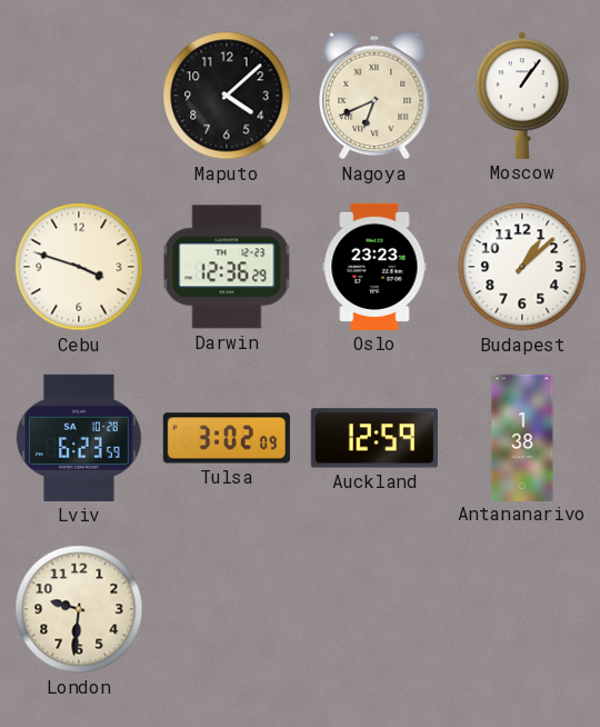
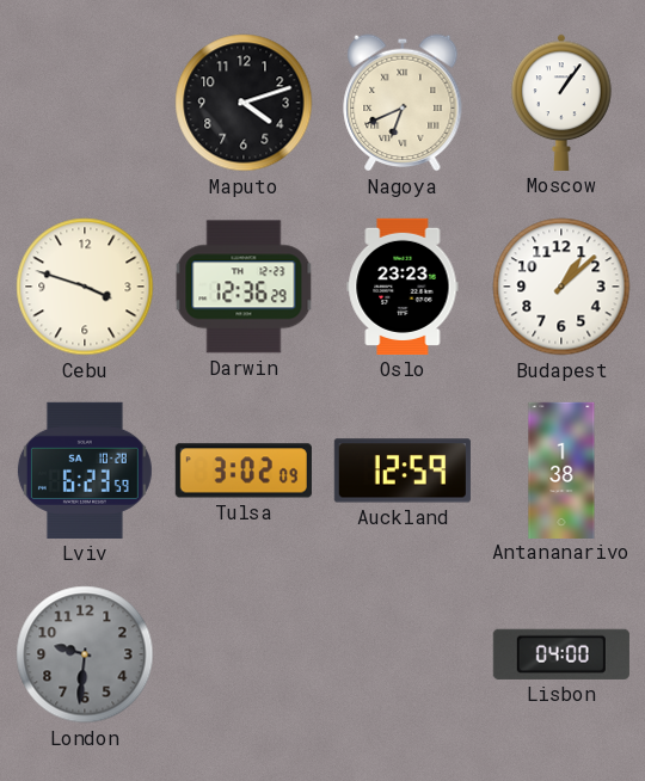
Maputo: 4:08 -> 4:12 (244, 103)
London dial: cream -> grey (85, 654)
Lisbon: none -> 04:00 (561, 654)
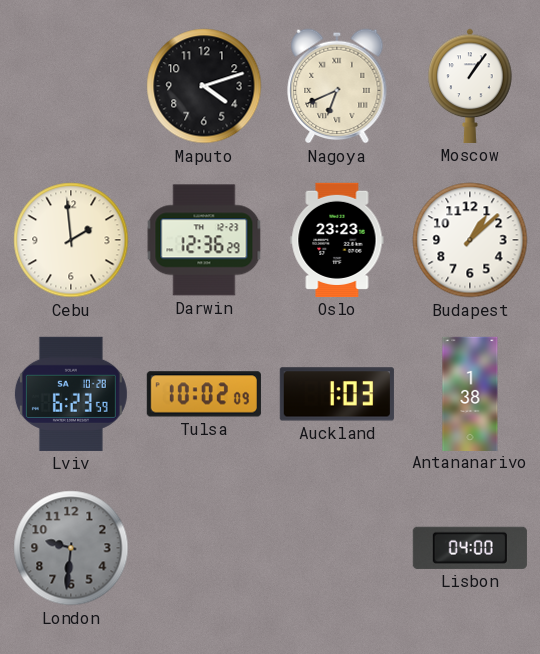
Cebu: 3:48 -> 1:59 (71, 240)
Tulsa: 3:02 -> 10:02 (204, 394)
Auckland: 12:59 -> 1:03 (337, 394)
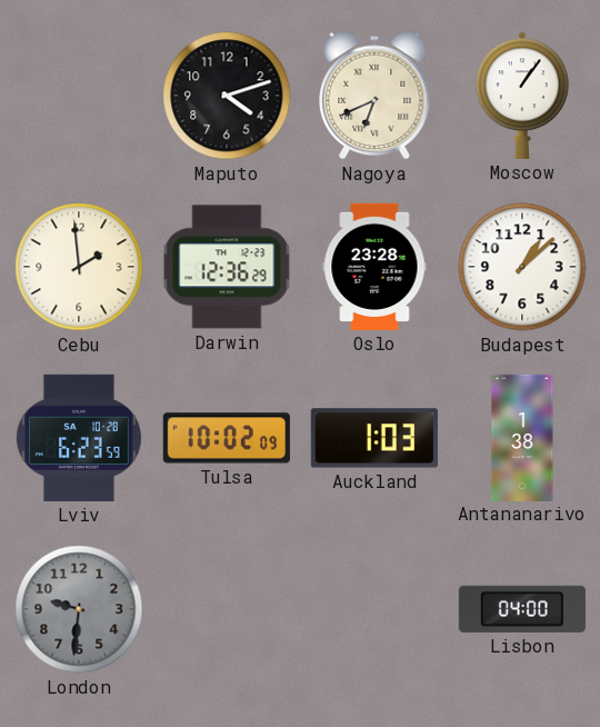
Oslo: 23:23 -> 23:28 (374, 267)
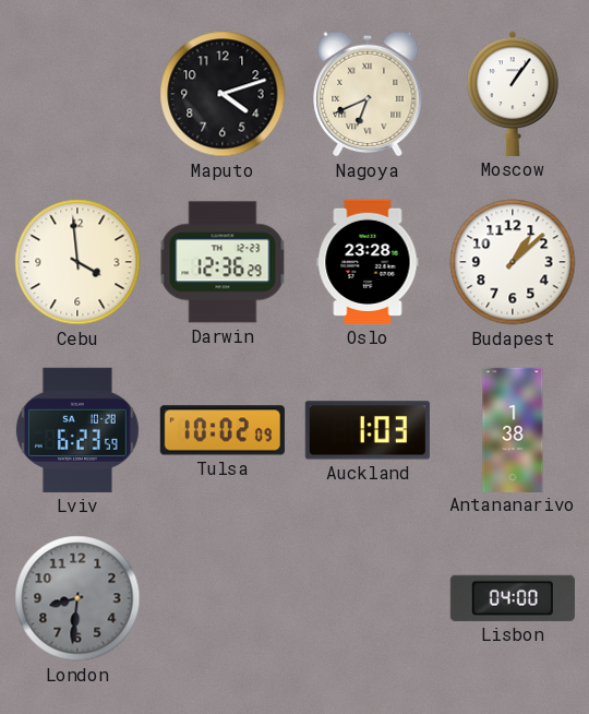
Cebu: 1:59 -> 3:59 (77, 262)
London: 9:31 -> 8:31 (77, 598)
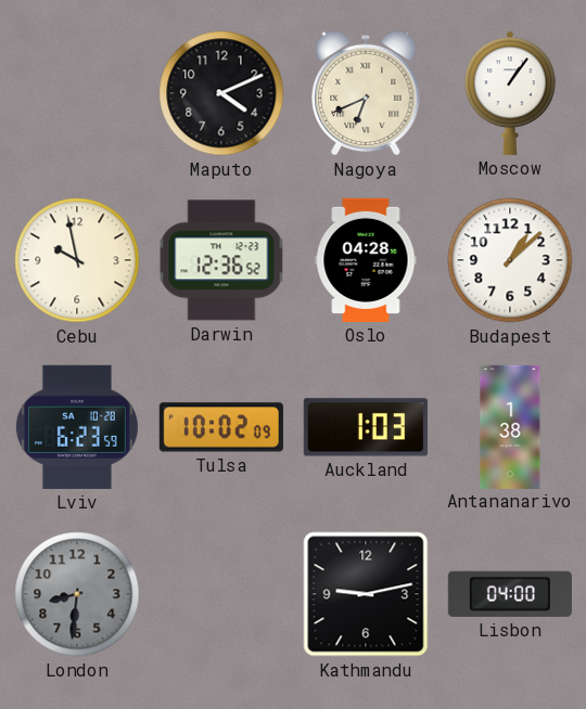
Maputo: 4:12 -> 4:11 (221, 93)
Cebu: 3:59 -> 9:58 (77, 260)
Darwin: 12:36:29 -> 12:36:52 (221, 260)
Oslo: 23:28 -> 04:28 (366, 260)
Kathmandu: none -> 9:13 (366, 594)
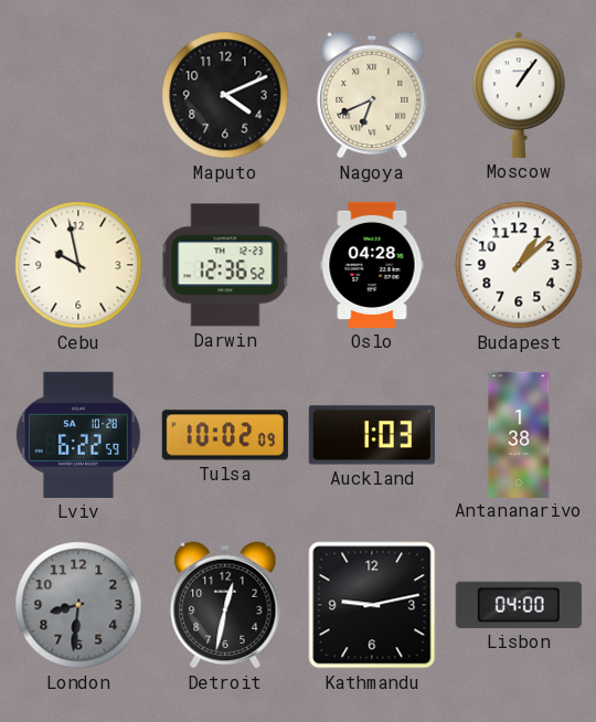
Lviv: 6:23 -> 6:22 (78, 435)
Detroit: none -> 12:32 (225, 605)
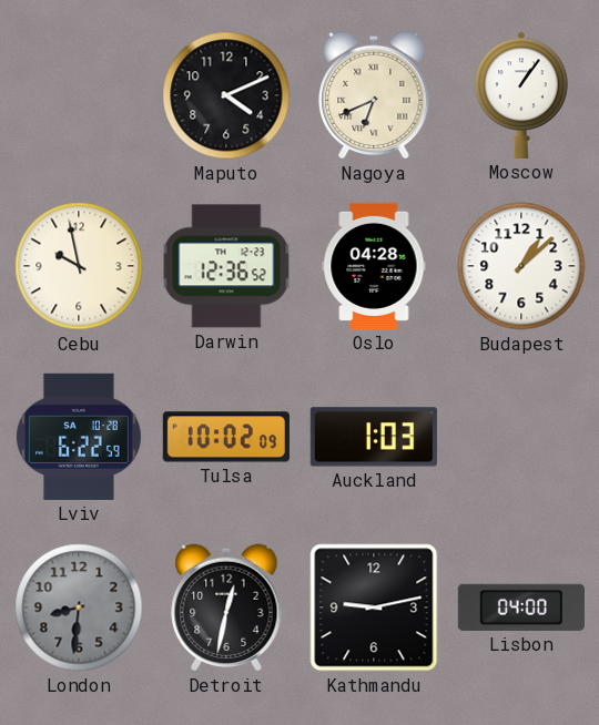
Antananarivo: 1:38 -> none (519, 434)
